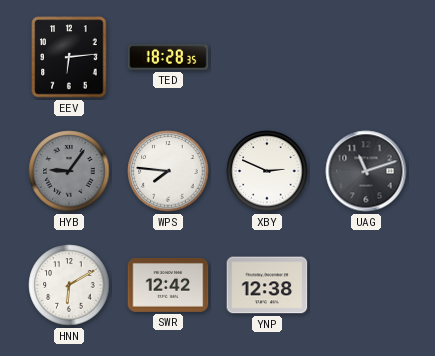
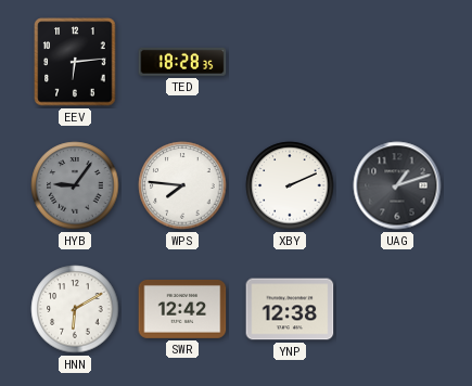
XBY: 2:49 -> 2:11 (290, 185)
UAG: 11:12 -> 1:12 (397, 185)
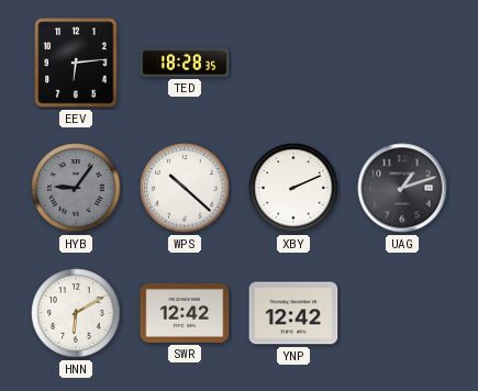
WPS: 7:46 -> 10:22 (185, 188)
YNP: 12:38 -> 12:42 (293, 313)
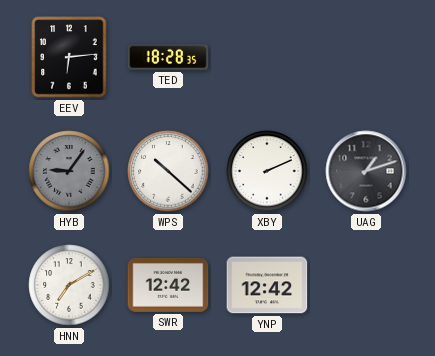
HNN: 6:10 -> 7:10 (69, 285)
